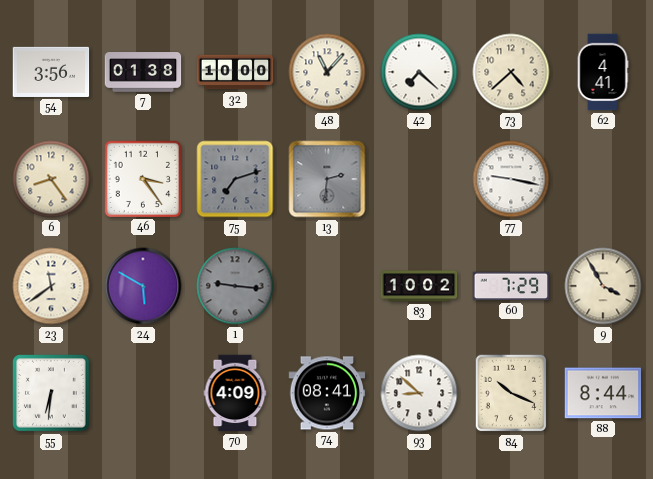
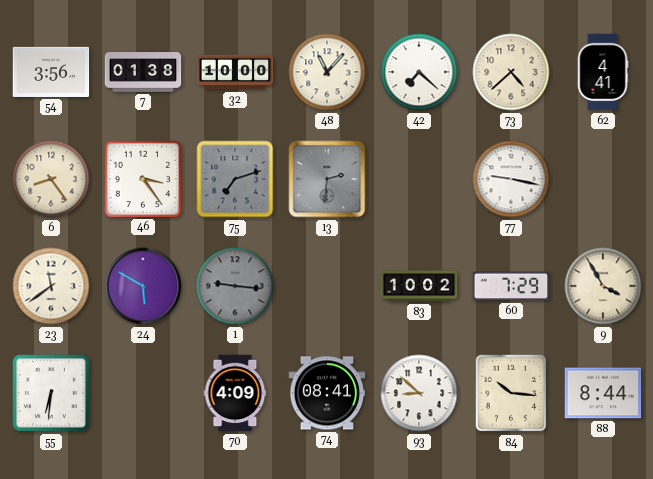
84: 10:19 -> 10:16 (511, 393)
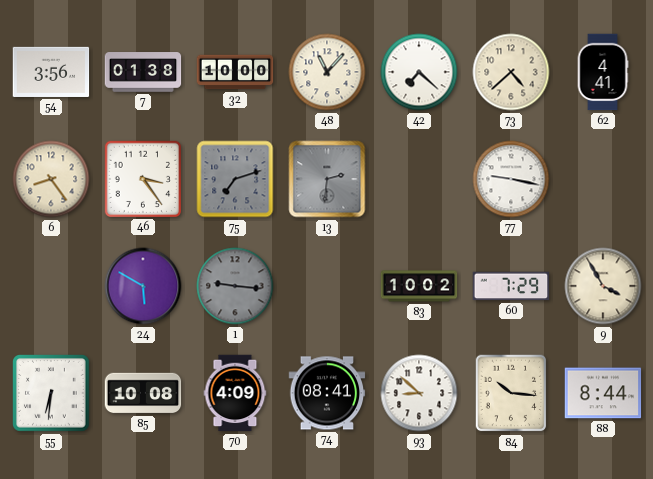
23: 11:39 -> none (51, 286)
85: none -> 10:08 (143, 393)
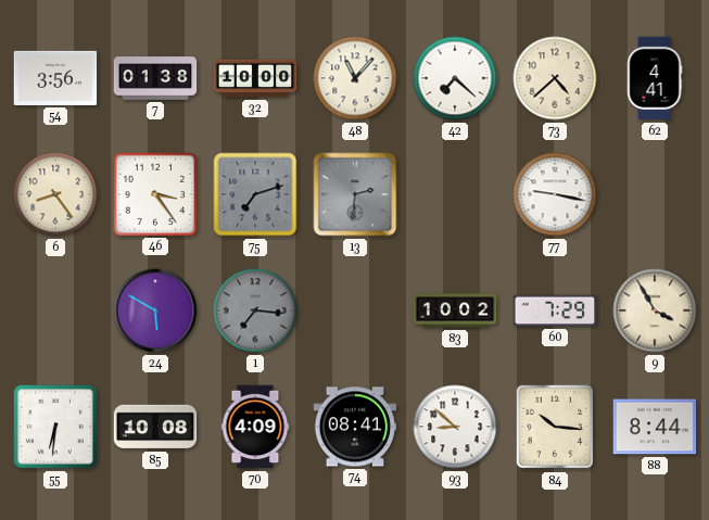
1: 9:16 -> 7:16 (255, 310)
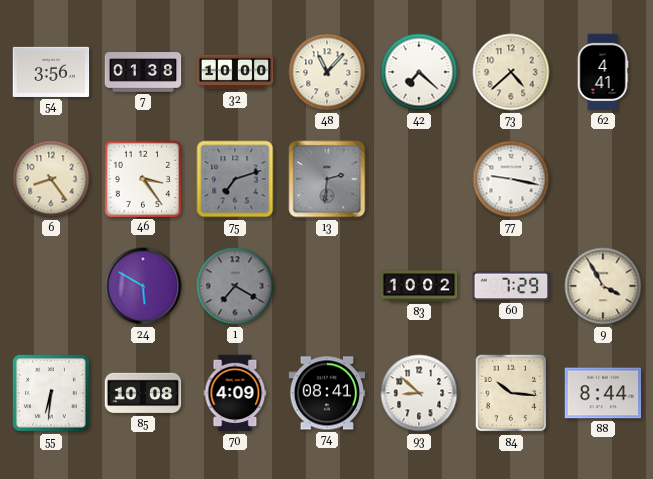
1: 7:16 -> 7:20 (235, 286)
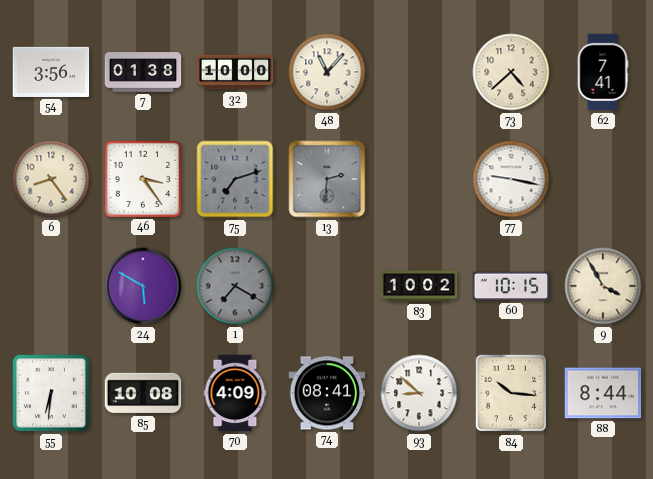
42: 7:22 -> none (419, 72)
62: 4:41 -> 7:41 (603, 72)
60: 7:29 -> 10:15 (511, 286)
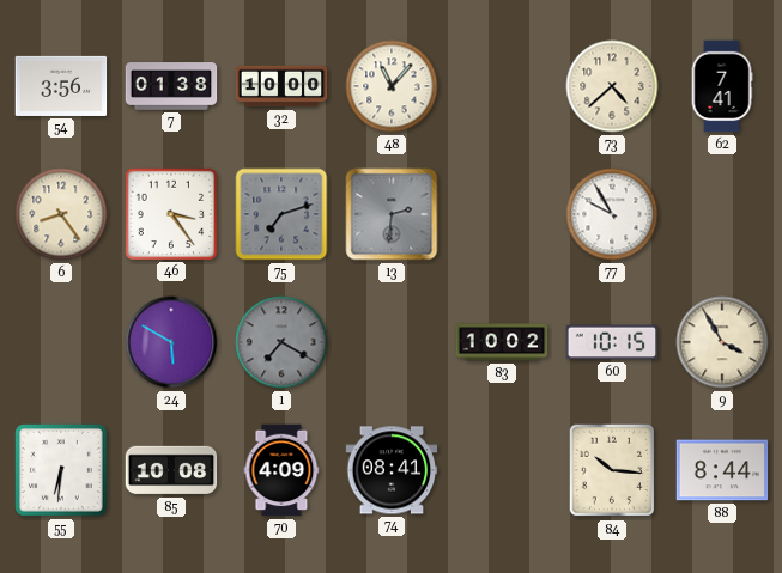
77: 9:17 -> 9:55 (612, 214)
93: 8:52 -> none (419, 393)
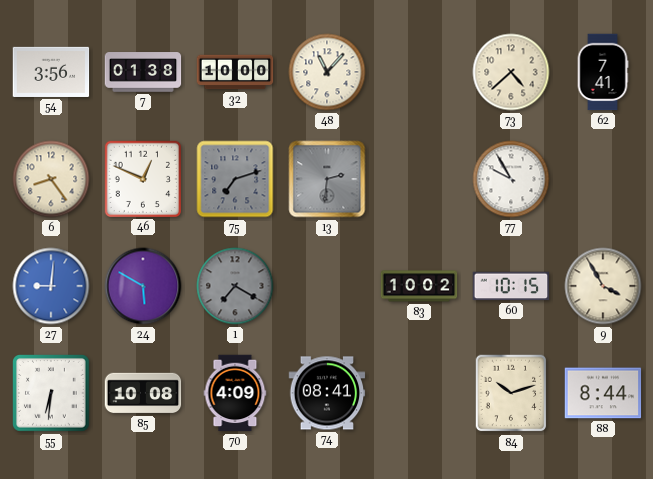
46: 3:24 -> 12:49 (142, 178)
27: none -> 9:01 (51, 286)
84: 10:16 -> 10:12 (511, 393)
